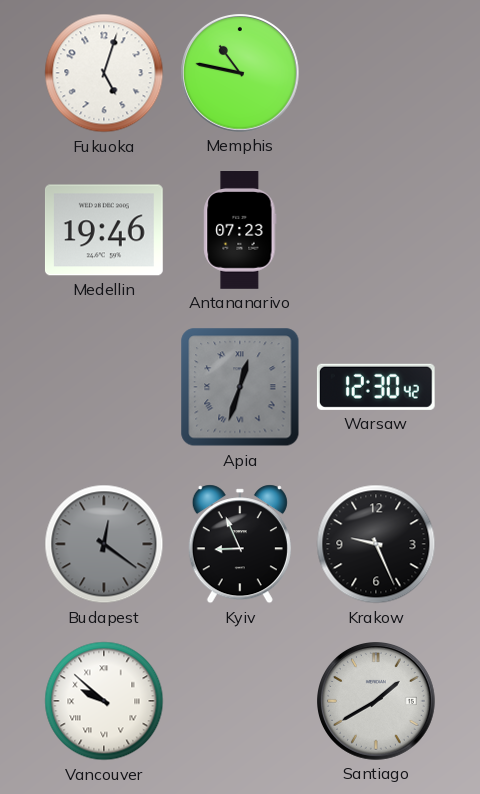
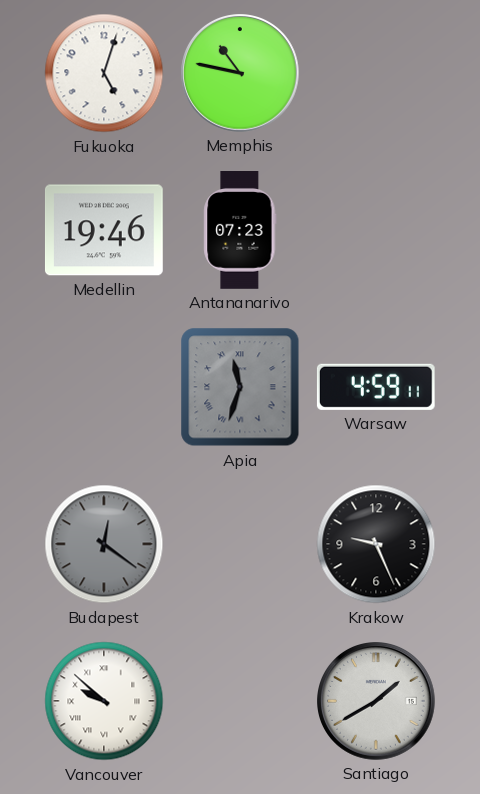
Apia: 12:33 -> 11:33 (240, 387)
Warsaw: 12:30 -> 4:59 (376, 387)
Kyiv: 8:56 -> none (240, 544)
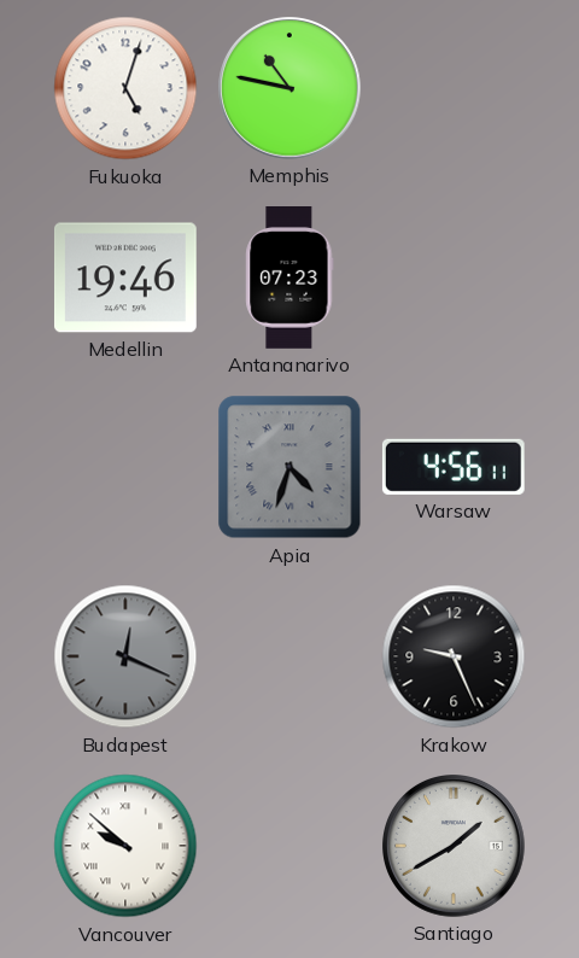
Apia: 11:33 -> 4:33 (289, 467)
Warsaw: 4:59 -> 4:56 (454, 467)
Budapest: 12:21 -> 12:19 (125, 656)
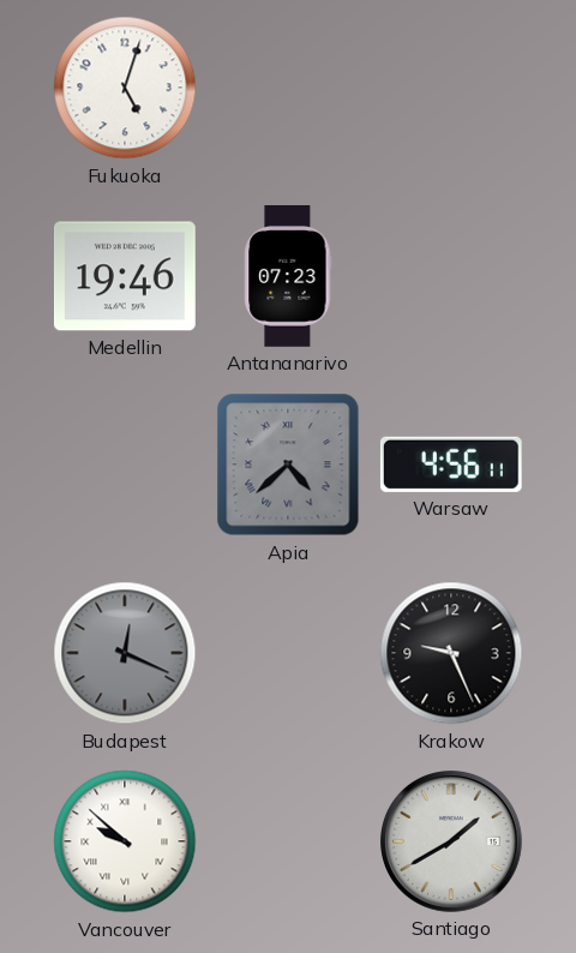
Memphis: 10:47 -> none (291, 89)
Apia: 4:33 -> 4:38 (288, 464)
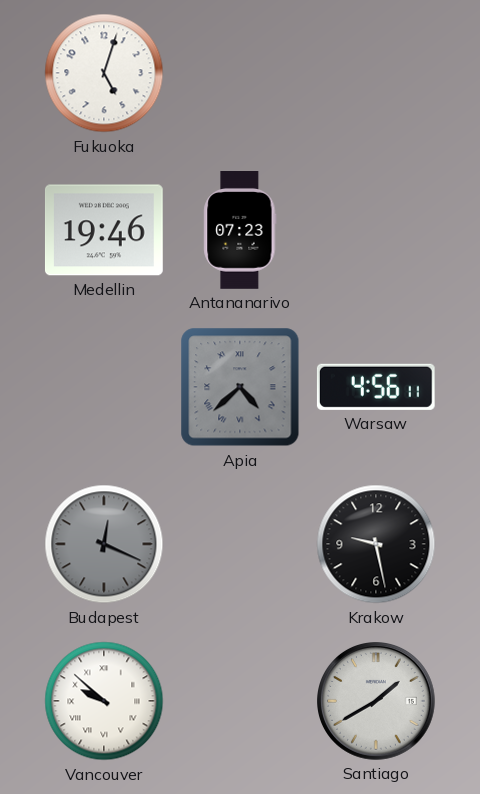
Krakow: 9:26 -> 9:28 (376, 544)
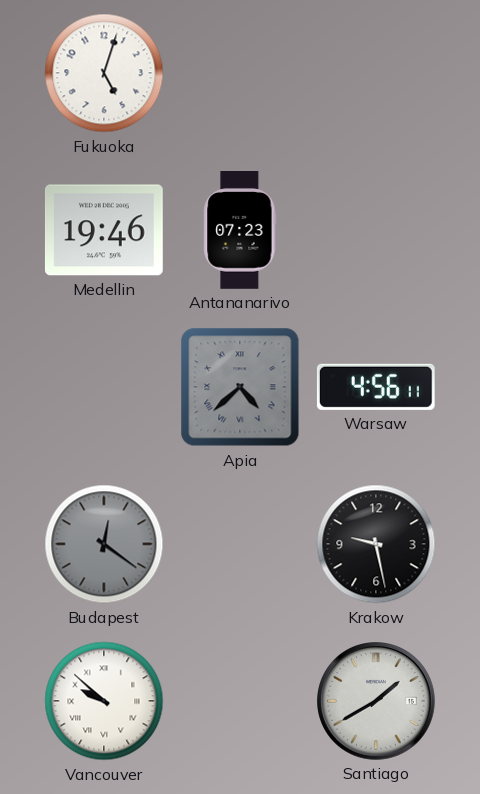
Budapest: 12:19 -> 12:21 (104, 544)
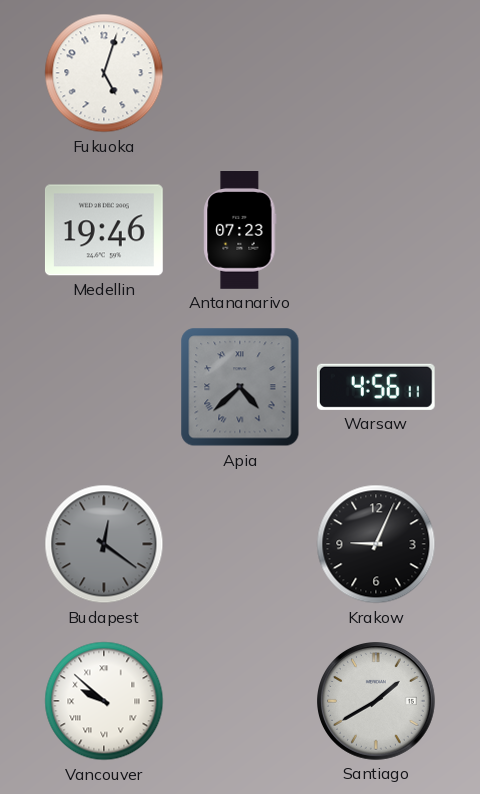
Krakow: 9:28 -> 9:04 (376, 544)
